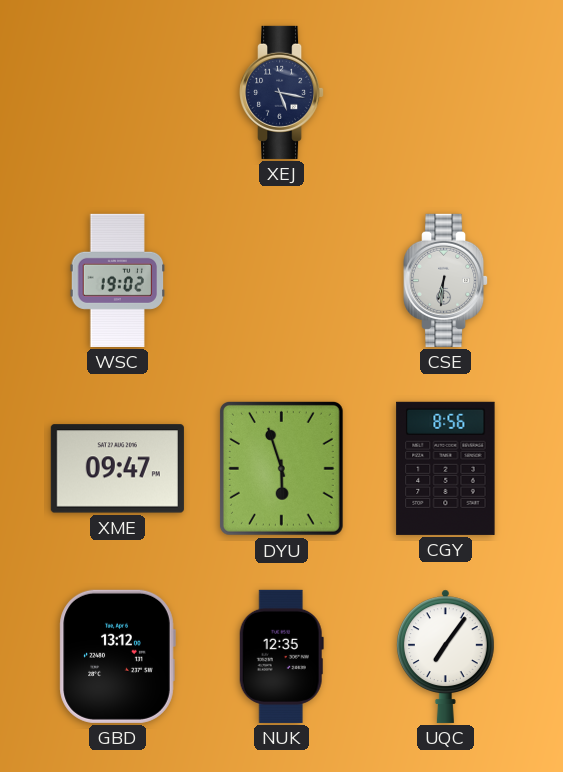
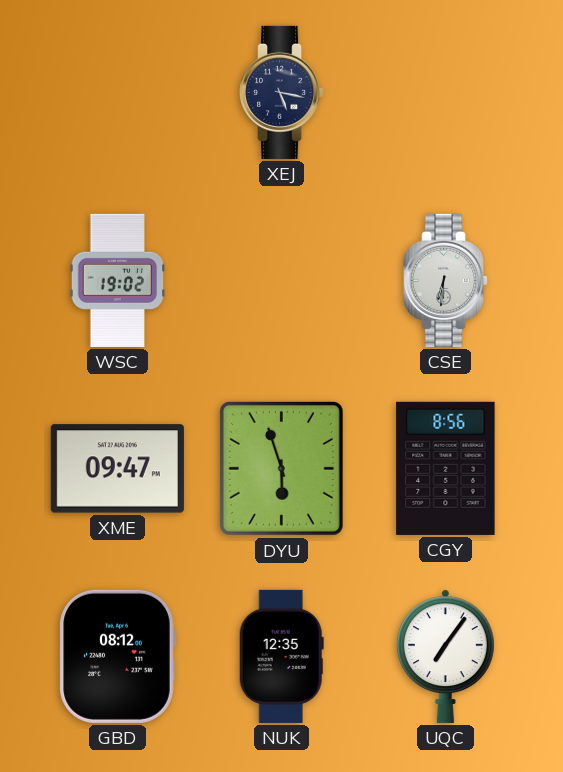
GBD: 13:12 -> 08:12 (117, 656)
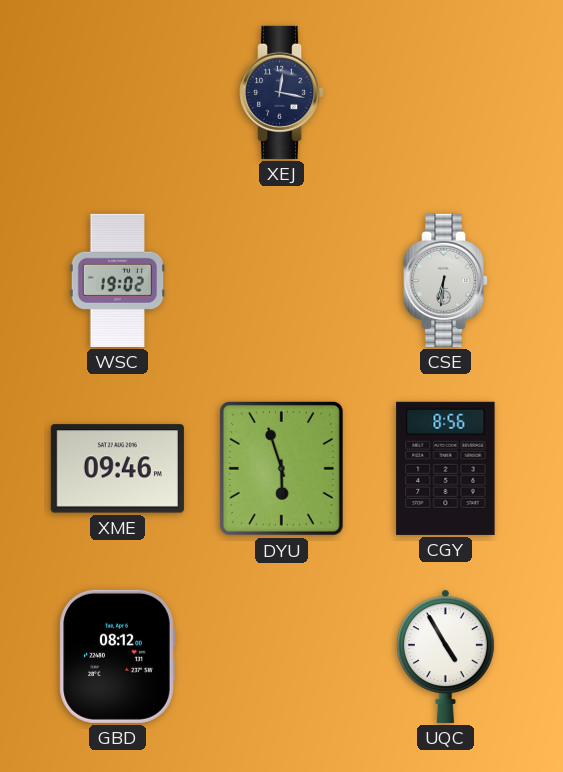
XEJ: 5:17 -> 12:17 (283, 92)
XME: 09:47 -> 09:46 (117, 469)
NUK: 12:35 -> none (281, 656)
UQC: 7:06 -> 4:55 (445, 656)
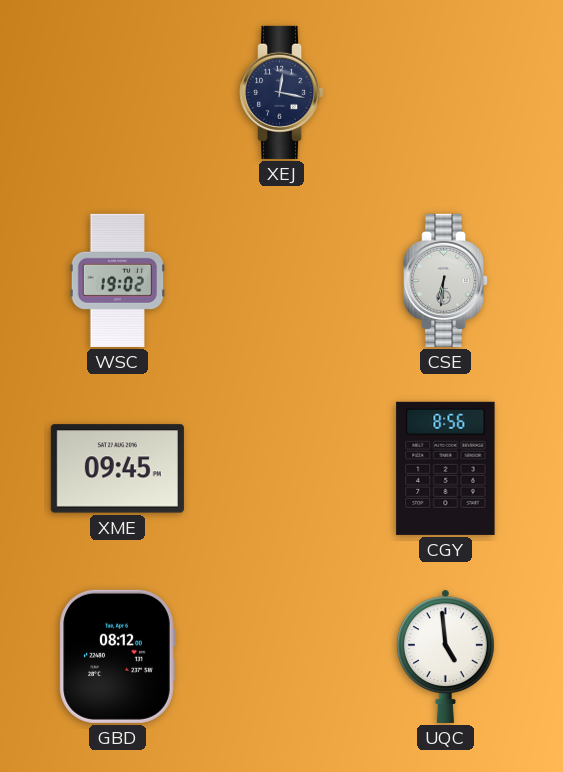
XME: 09:46 -> 09:45 (117, 469)
DYU: 5:57 -> none (281, 468)
UQC: 4:55 -> 4:59 (445, 656)
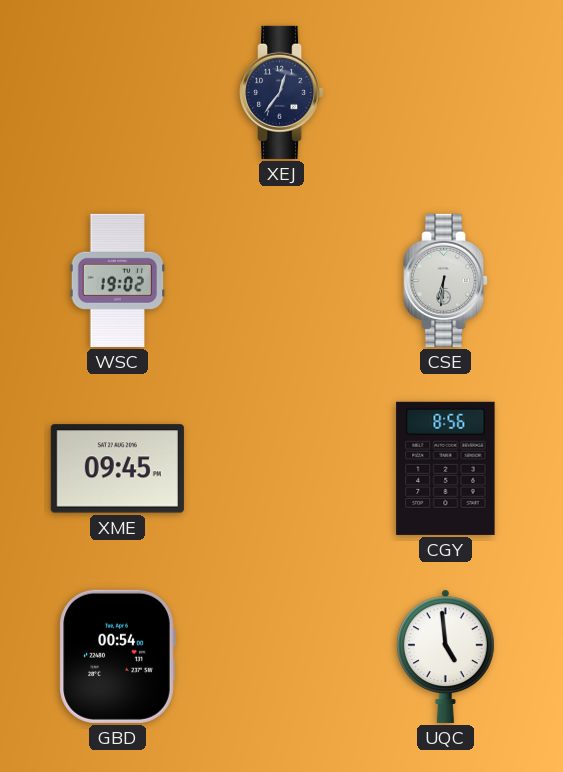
XEJ: 12:17 -> 12:36 (283, 92)
GBD: 08:12 -> 00:54 (117, 656)
